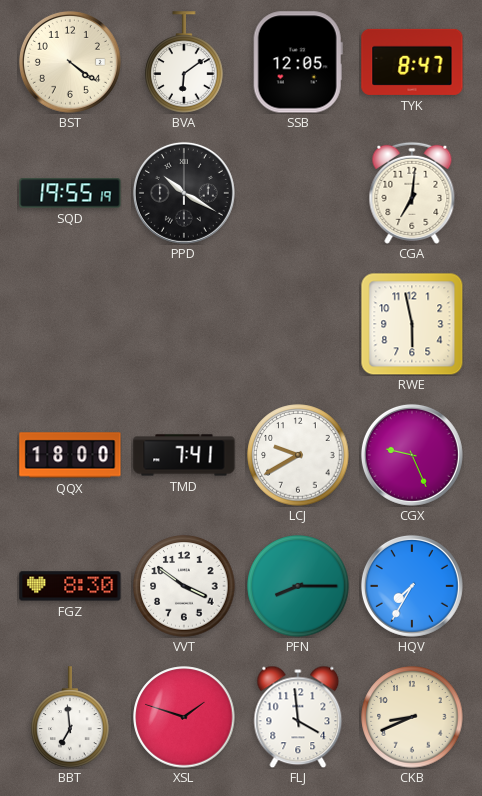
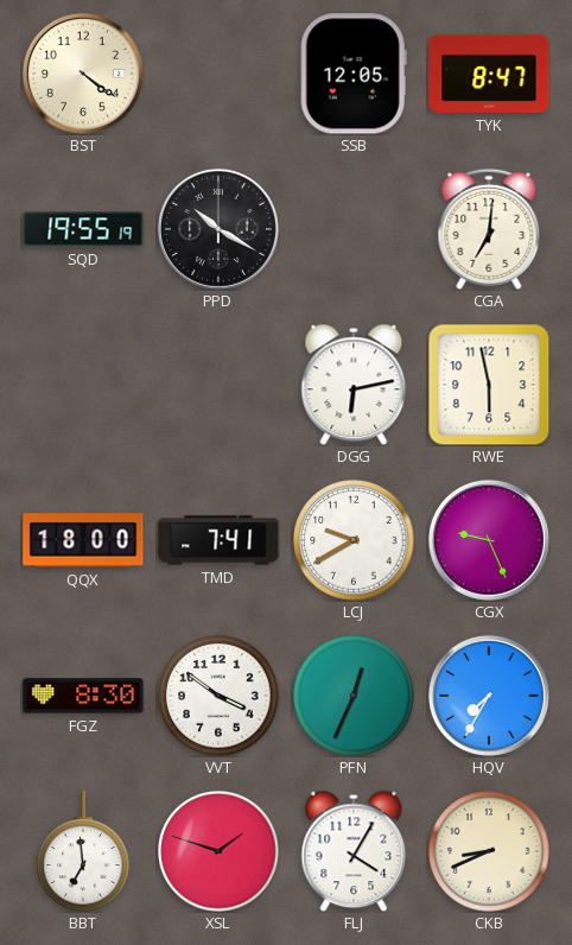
BVA: 6:09 -> none (184, 62)
DGG: none -> 6:13 (354, 385)
PFN: 8:15 -> 12:34 (354, 696)
FLJ: 3:59 -> 4:05 (354, 851)
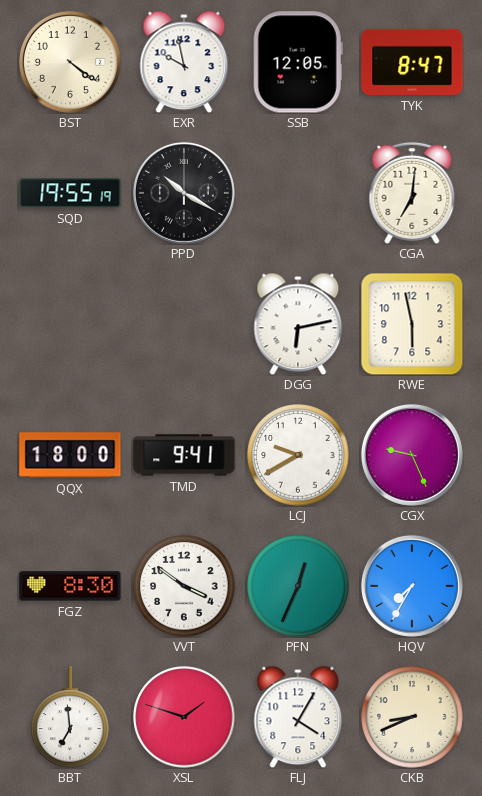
EXR: none -> 9:58 (184, 62)
TMD: 7:41 -> 9:41 (184, 455)
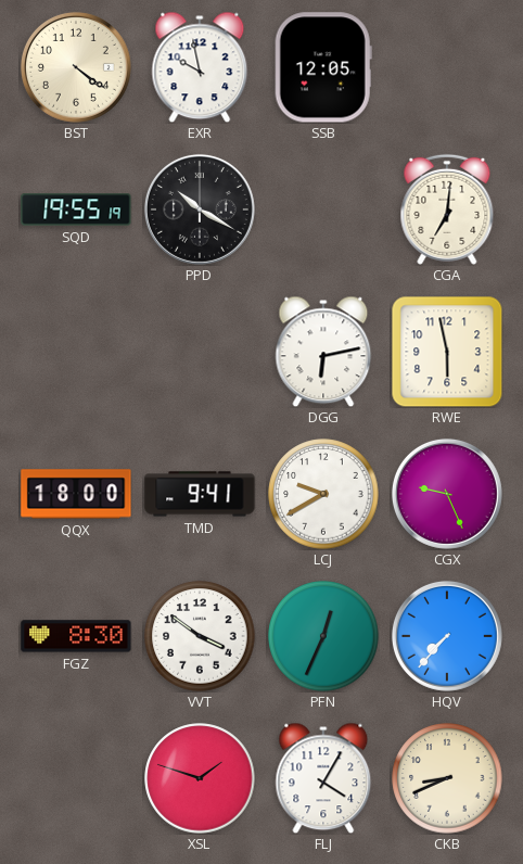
TYK: 8:47 -> none (412, 62)
HQV: 7:35 -> 7:37 (447, 636)
BBT: 6:59 -> none (70, 717)
